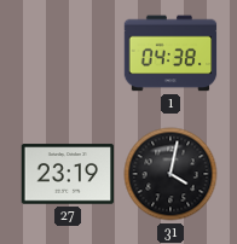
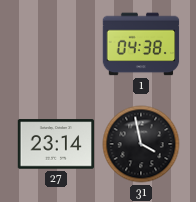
27: 23:19 -> 23:14 (56, 144)
31: 4:02 -> 3:58 (141, 144)
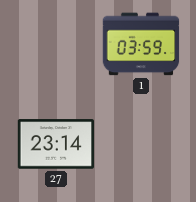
1: 04:38 -> 03:59 (141, 44)
31: 3:58 -> none (141, 144)
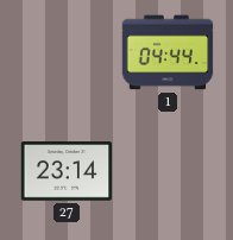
1: 03:59 -> 04:44 (168, 52)
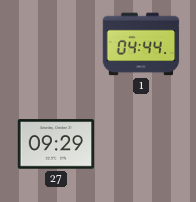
27: 23:14 -> 09:29 (56, 144)
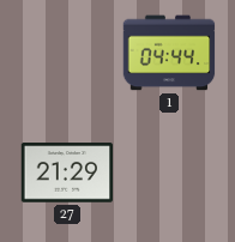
27: 09:29 -> 21:29 (67, 173)
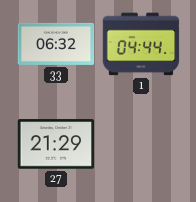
33: none -> 06:32 (56, 44)
